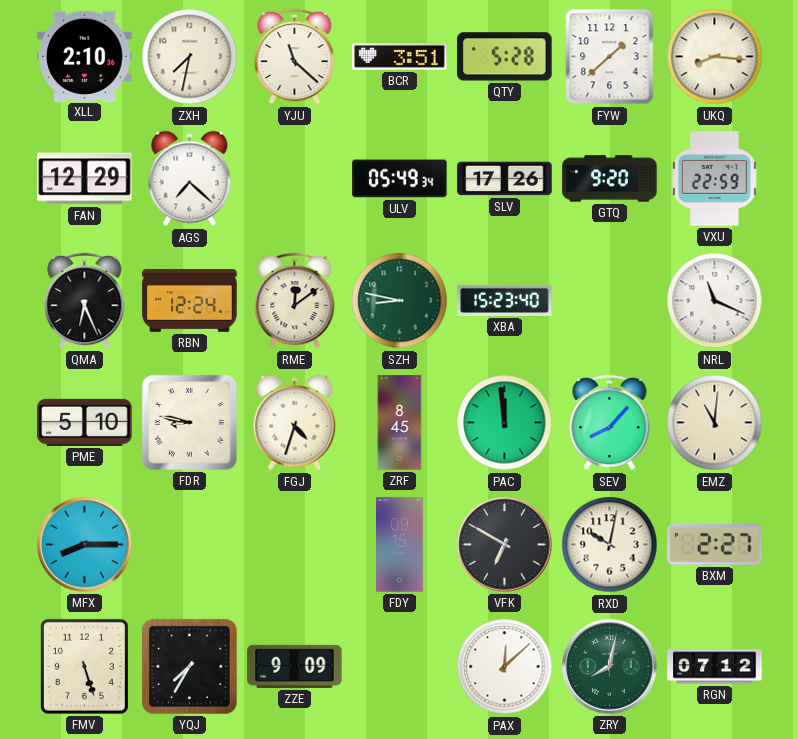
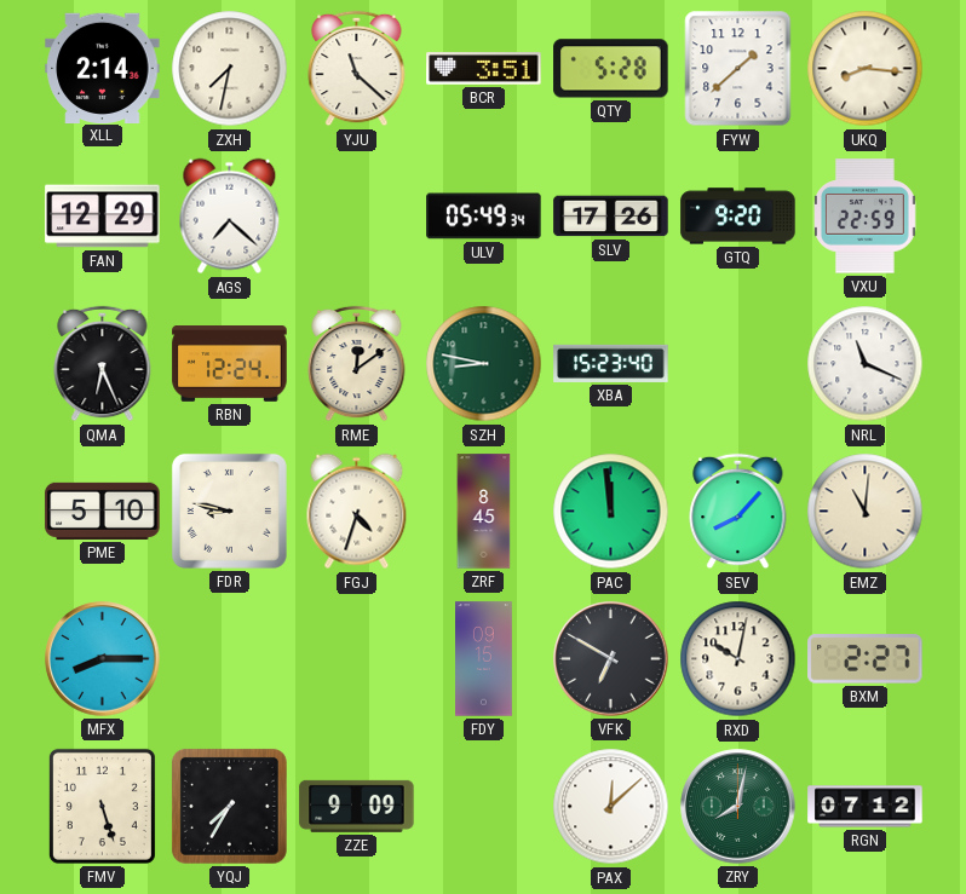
XLL: 2:10 -> 2:14 (103, 68)
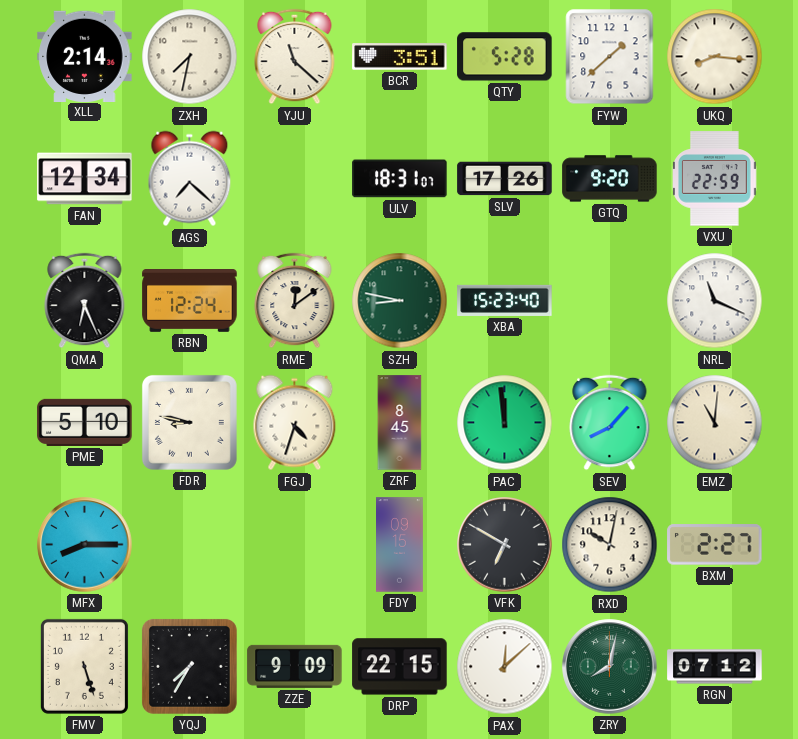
FAN: 12:29 -> 12:34 (85, 179)
ULV: 05:49 -> 18:31 (400, 179)
DRP: none -> 22:15 (400, 667)
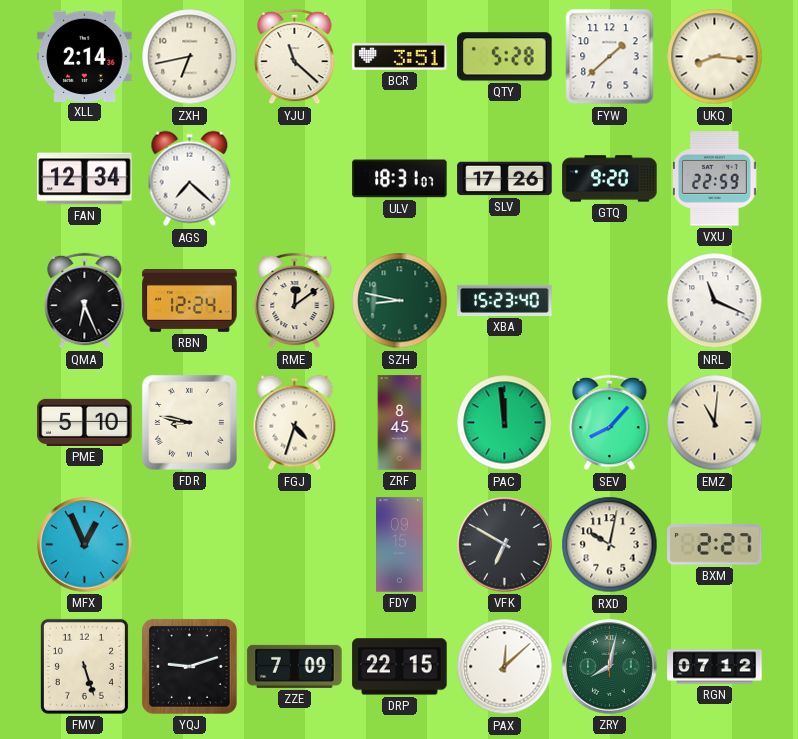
ZXH: 7:32 -> 6:43 (190, 57)
MFX: 8:15 -> 12:56 (85, 545)
YQJ: 7:35 -> 9:12 (189, 666)
ZZE: 9:09 -> 7:09 (295, 666)
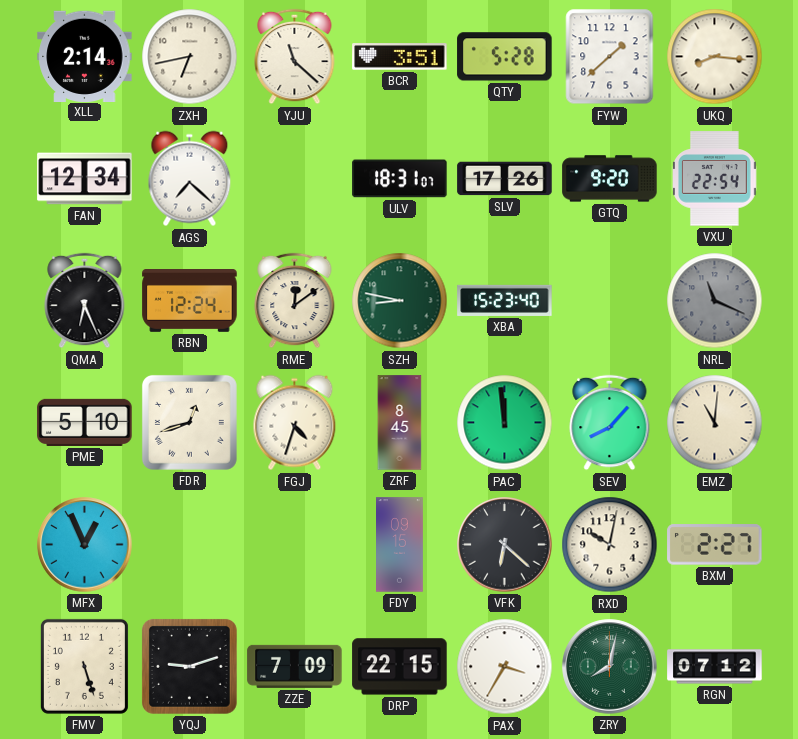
VXU: 22:59 -> 22:54 (715, 179)
NRL dial: white -> grey (715, 301)
FDR: 8:47 -> 12:42 (189, 422)
VFK: 6:50 -> 6:22 (505, 545)
PAX: 12:08 -> 3:35 (505, 667)
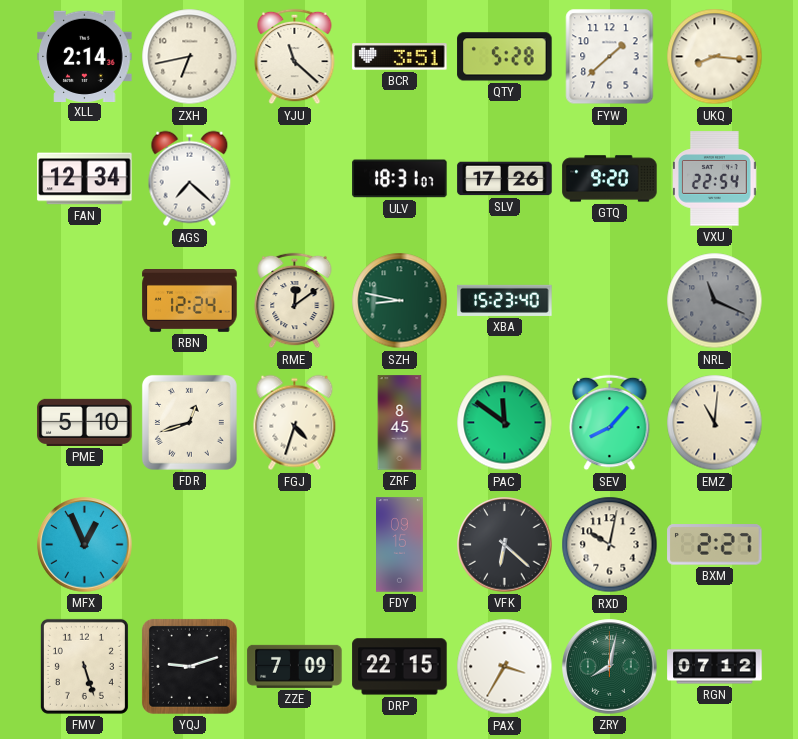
QMA: 6:26 -> none (85, 301)
PAC: 11:59 -> 11:51 (505, 423)
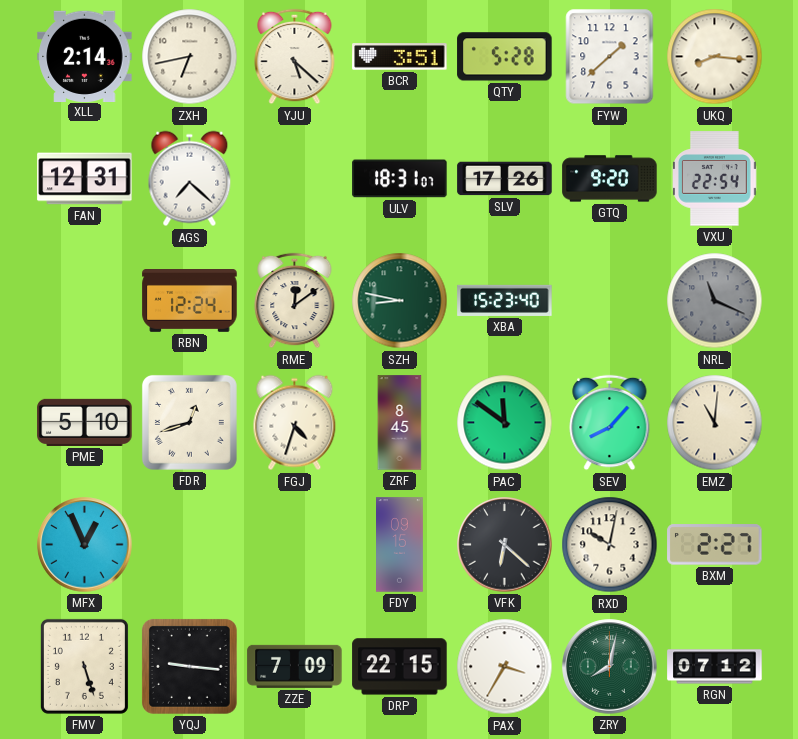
YJU: 11:22 -> 5:22 (295, 57)
FAN: 12:34 -> 12:31 (85, 179)
YQJ: 9:12 -> 9:16 (189, 666)
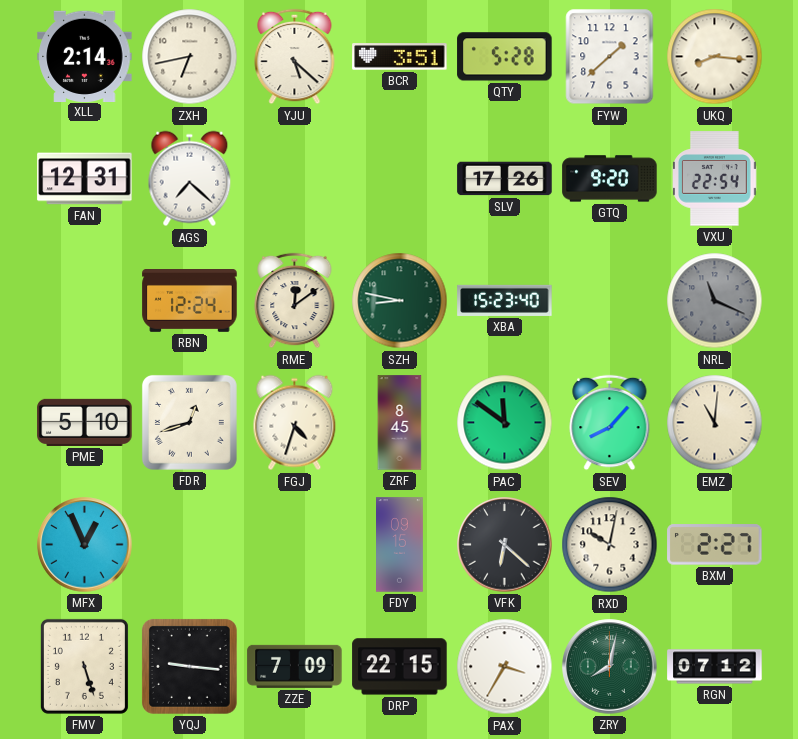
ULV: 18:31 -> none (400, 179)
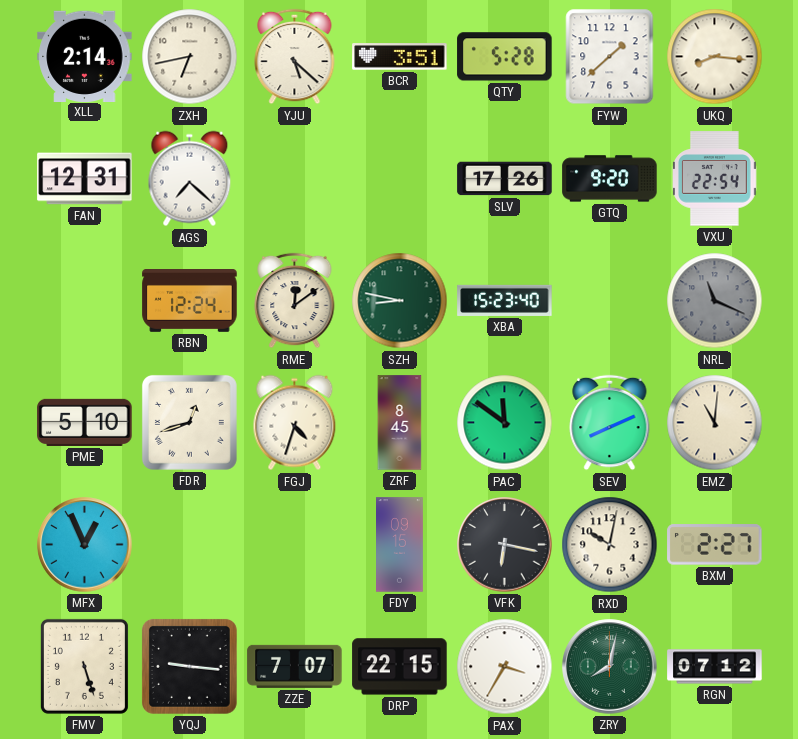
SEV: 8:07 -> 8:11 (610, 423)
VFK: 6:22 -> 6:17 (505, 545)
ZZE: 7:09 -> 7:07 (295, 666)
